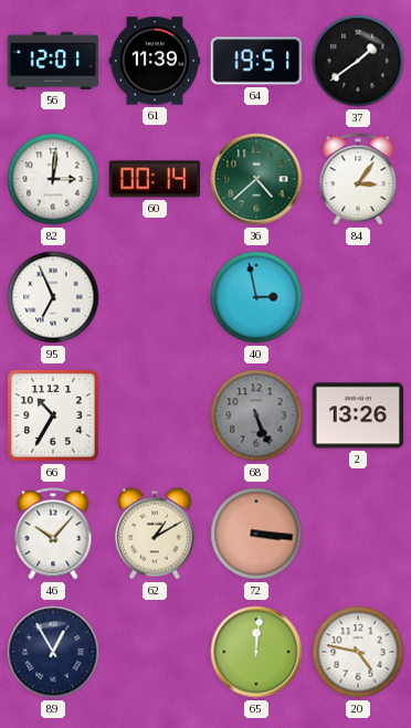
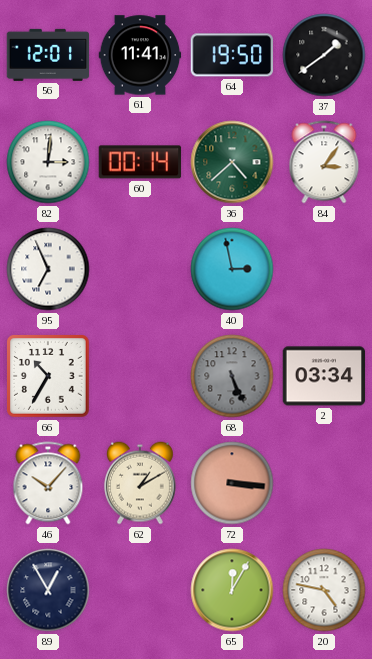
61: 11:39 -> 11:41 (140, 55)
64: 19:51 -> 19:50 (232, 55)
2: 13:26 -> 03:34 (324, 376)
65: 12:01 -> 12:05 (232, 590)
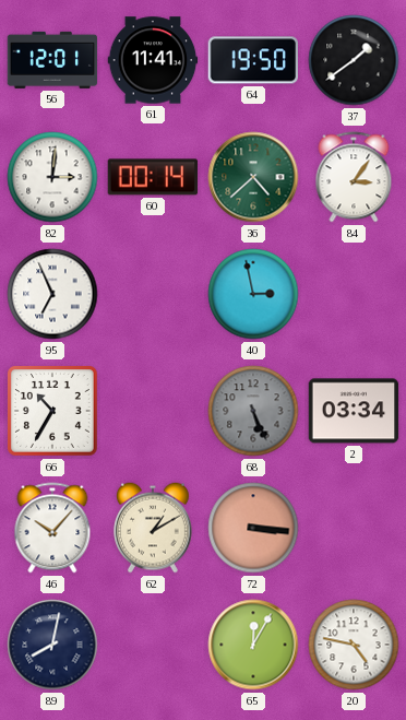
89: 12:55 -> 8:02 (52, 645)
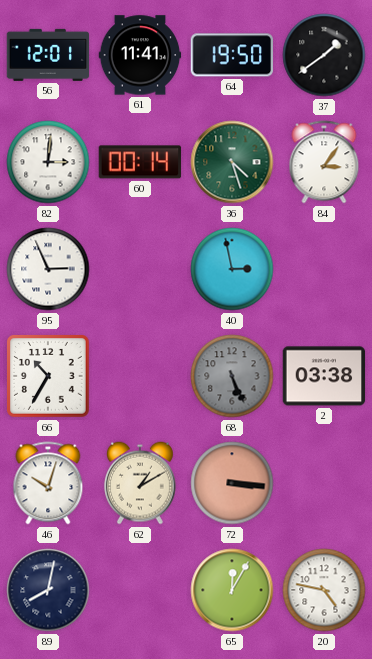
36: 4:38 -> 4:27 (232, 162)
95: 6:56 -> 2:56 (48, 269)
2: 03:34 -> 03:38 (324, 376)
46: 10:07 -> 10:03 (48, 483)
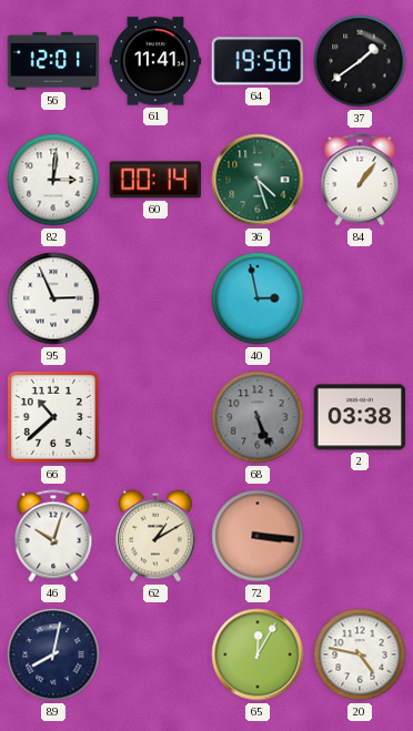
84: 3:06 -> 1:06 (360, 180)
66: 10:35 -> 10:38 (54, 418)
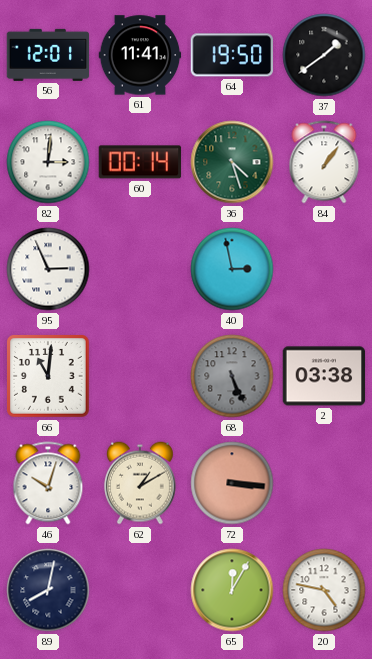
66: 10:38 -> 11:01 (49, 377)
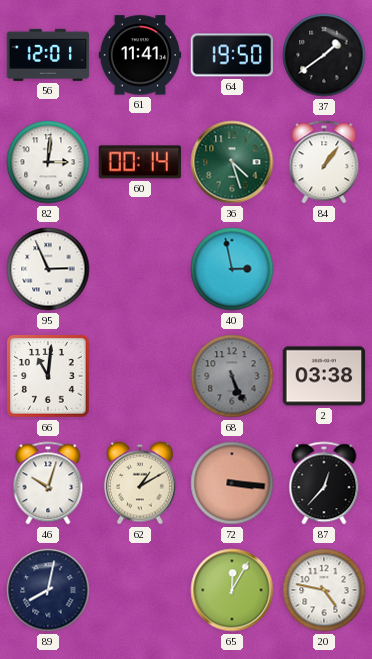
87: none -> 12:37 (324, 483)
